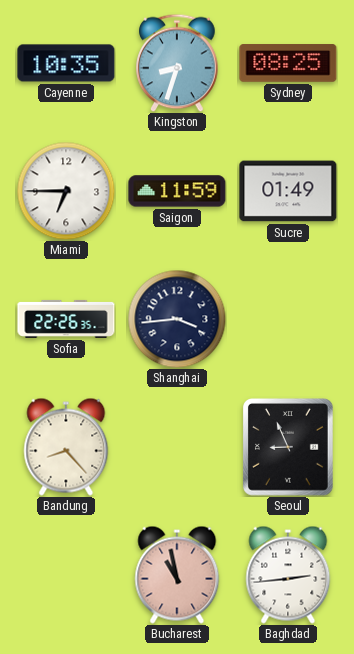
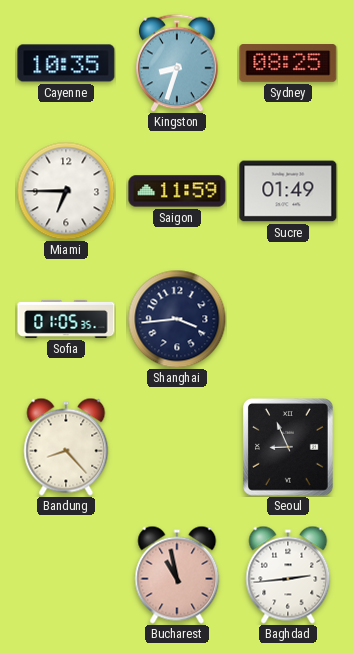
Sofia: 22:26 -> 01:05 (66, 319)
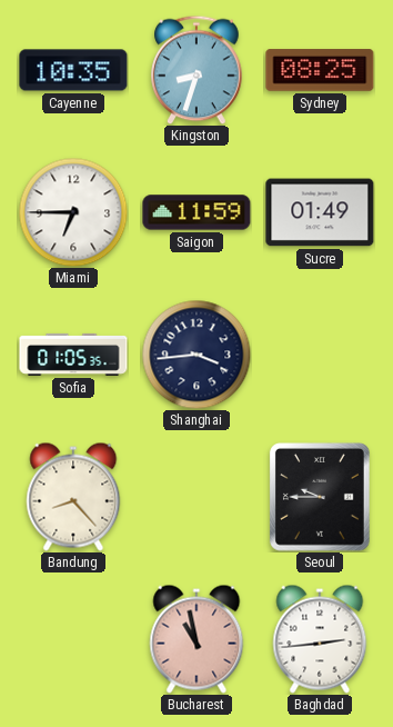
Seoul: 8:56 -> 9:45 (321, 498)
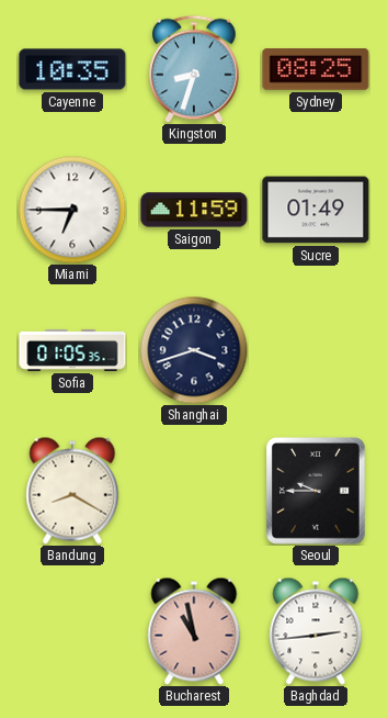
Shanghai: 3:44 -> 3:42 (194, 350)
Bandung: 8:23 -> 8:20 (72, 491)
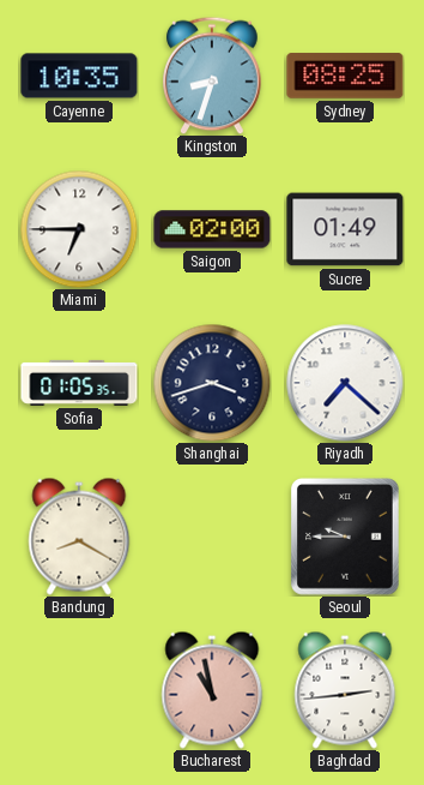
Saigon: 11:59 -> 02:00 (212, 229)
Riyadh: none -> 7:22 (345, 383)
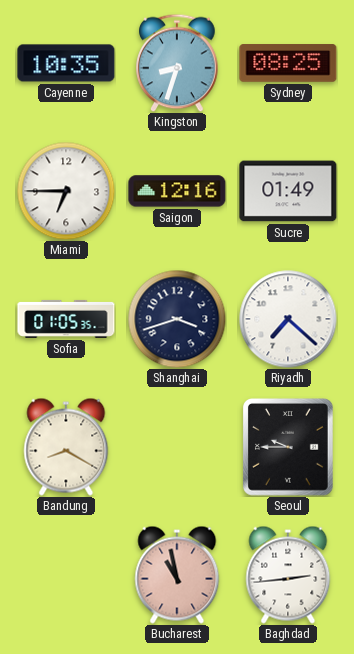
Saigon: 02:00 -> 12:16 (177, 191)
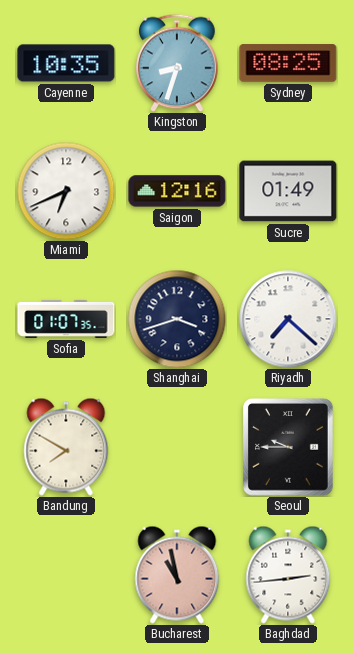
Miami: 6:45 -> 6:41 (66, 191)
Sofia: 01:05 -> 01:07 (66, 319)
Bandung: 8:20 -> 7:50 (66, 447)
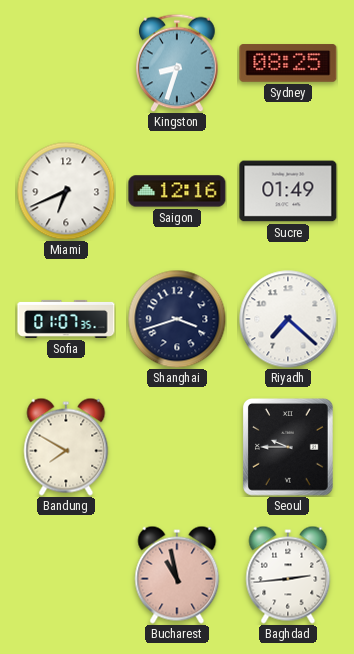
Cayenne: 10:35 -> none (66, 63)
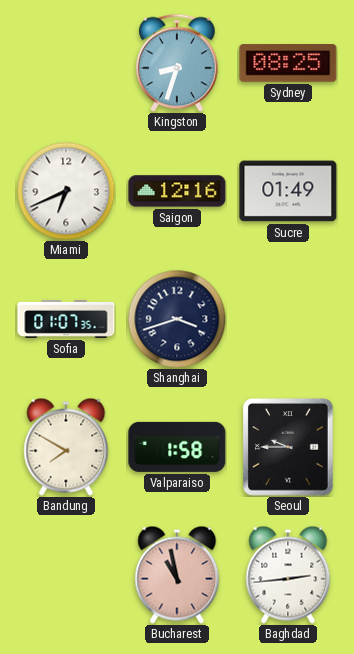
Riyadh: 7:22 -> none (288, 319)
Valparaiso: none -> 1:58 (177, 447)
